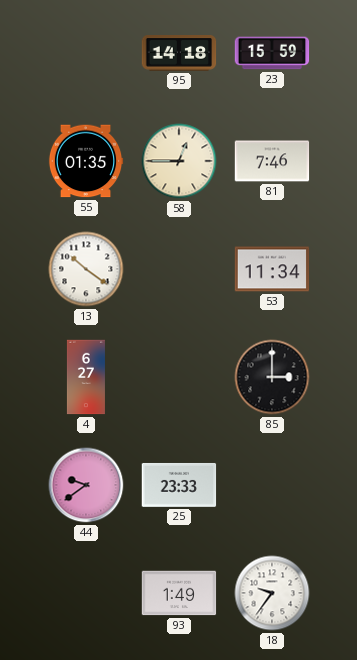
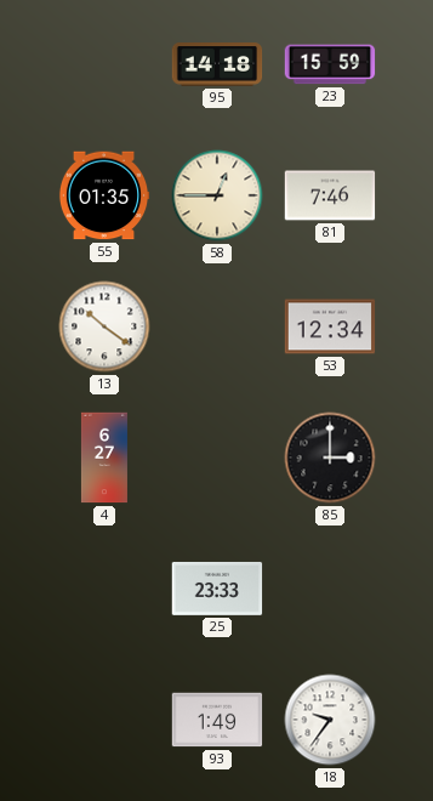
53: 11:34 -> 12:34 (330, 326)
44: 9:39 -> none (86, 485)
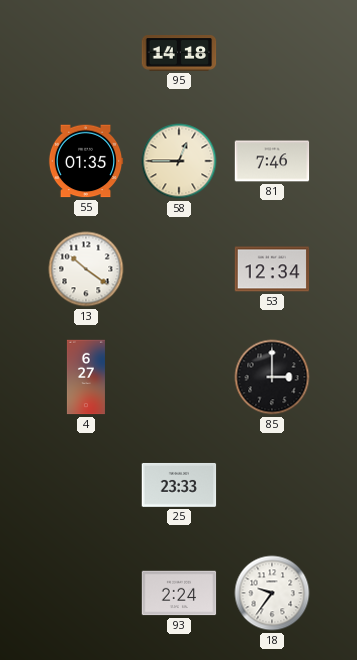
23: 15:59 -> none (330, 64)
93: 1:49 -> 2:24 (179, 593)
